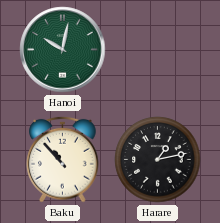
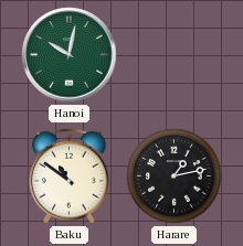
Baku: 10:53 -> 10:51 (70, 175)
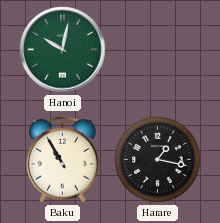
Baku: 10:51 -> 10:55 (63, 159)
Harare: 1:13 -> 1:17 (158, 160)
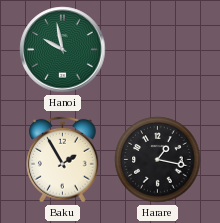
Hanoi: 10:02 -> 9:58 (63, 50)
Baku: 10:55 -> 1:55 (63, 159)
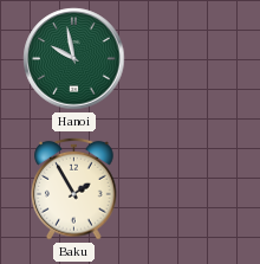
Harare: 1:17 -> none (158, 160)
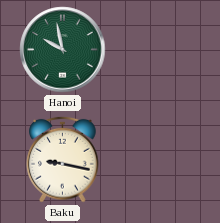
Baku: 1:55 -> 9:17 (63, 159)
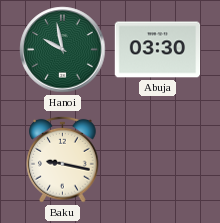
Abuja: none -> 03:30 (158, 50)
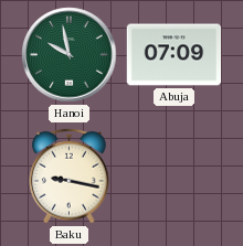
Abuja: 03:30 -> 07:09 (175, 55)
